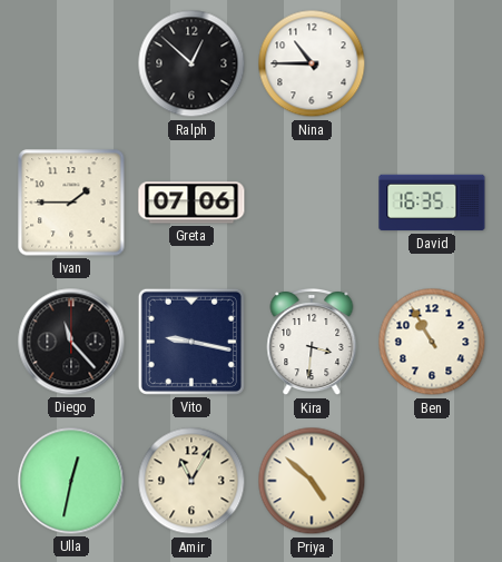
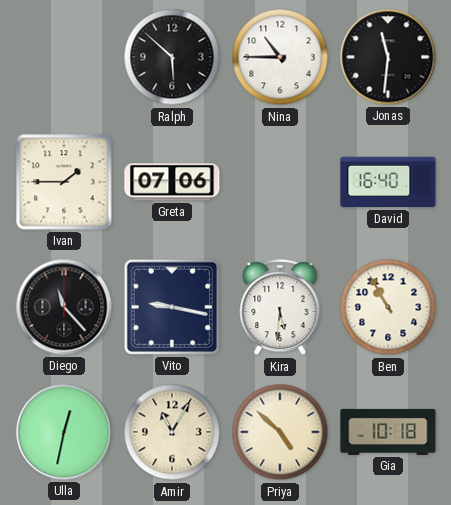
Ralph: 12:52 -> 5:52 (172, 57)
Jonas: none -> 11:31 (388, 57)
David: 16:35 -> 16:40 (388, 182)
Kira: 3:31 -> 5:31 (280, 307)
Gia: none -> 10:18 (388, 432)
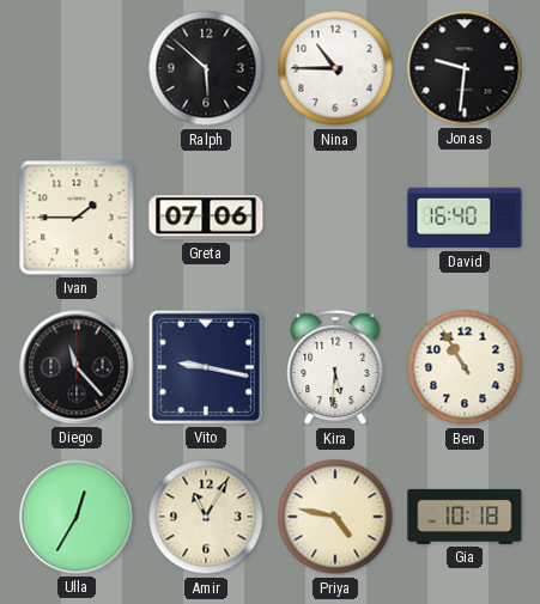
Jonas: 11:31 -> 9:31 (465, 68)
Ulla: 12:32 -> 12:35 (77, 517)
Priya: 4:52 -> 4:47 (335, 517)
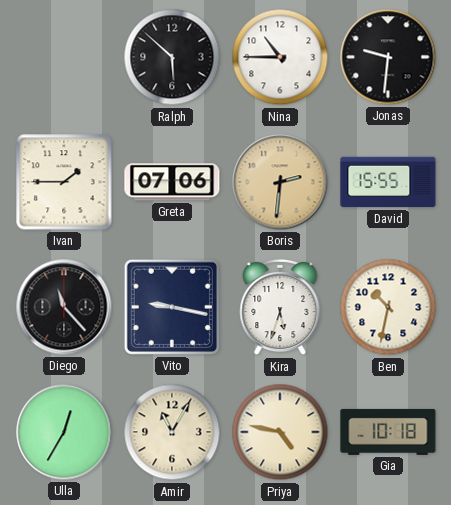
Boris: none -> 2:31 (280, 182)
David: 16:40 -> 15:55 (388, 182)
Kira: 5:31 -> 5:33 (280, 307)
Ben: 10:55 -> 10:32 (388, 307)
